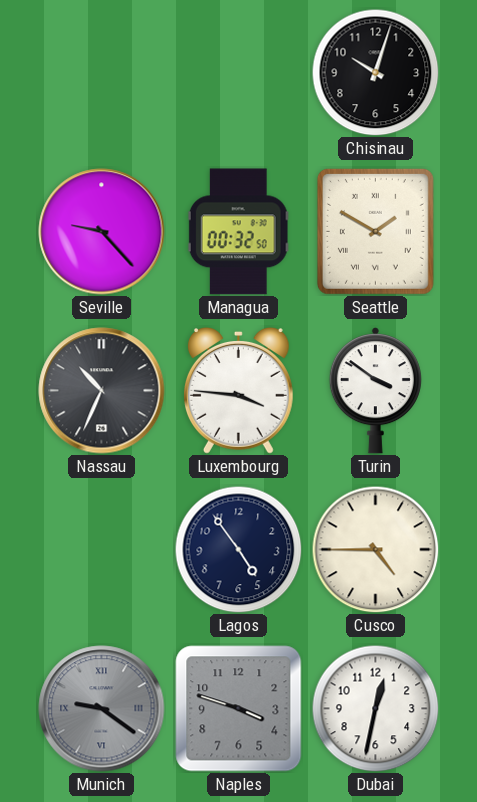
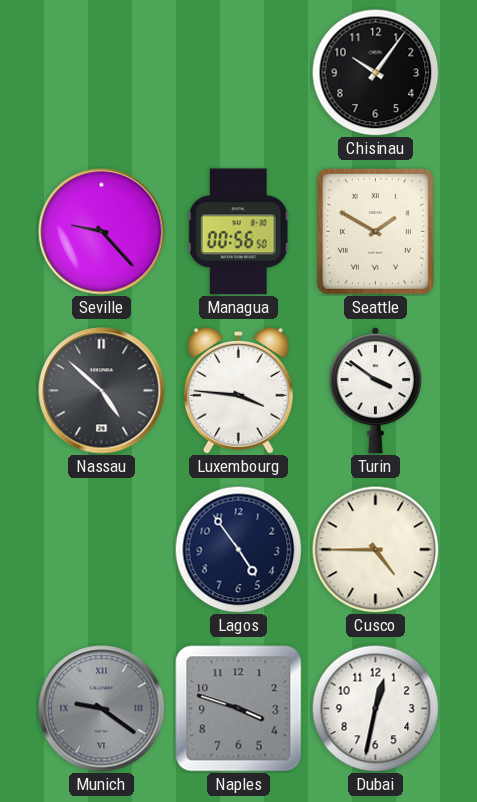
Chisinau: 10:03 -> 10:06 (375, 72)
Managua: 00:32 -> 00:56 (238, 232)
Nassau: 10:34 -> 4:52 (102, 391)
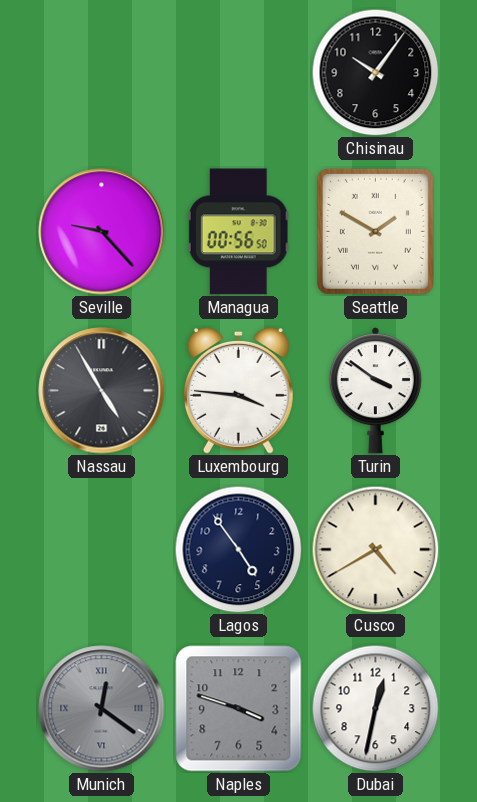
Nassau: 4:52 -> 4:55 (102, 391)
Cusco: 4:45 -> 4:40 (375, 549)
Munich: 9:21 -> 12:21 (102, 709)
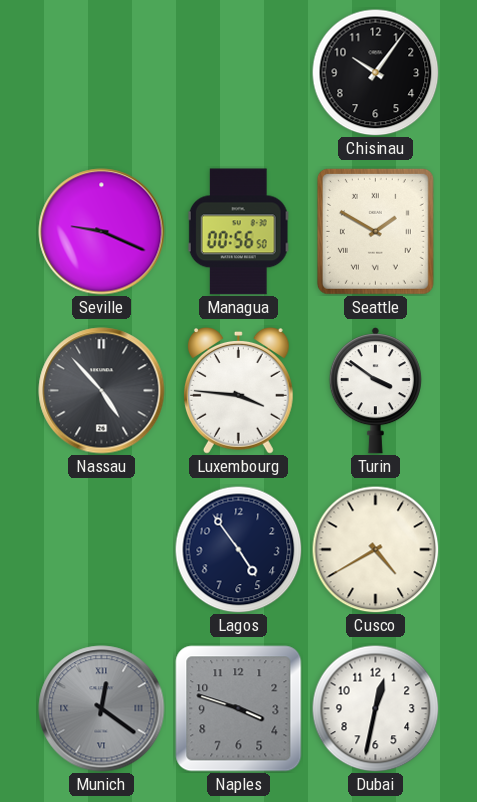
Seville: 9:23 -> 9:19 (102, 232)
Nassau: 4:55 -> 4:53 (102, 391)
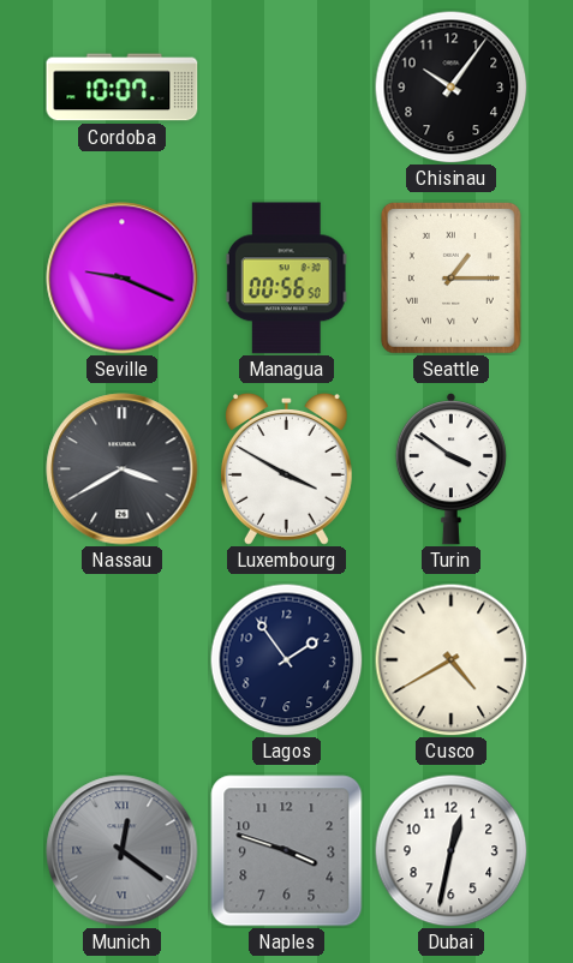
Cordoba: none -> 10:07 (123, 88)
Seattle: 1:50 -> 1:15 (450, 277)
Nassau: 4:53 -> 3:40 (123, 469)
Luxembourg: 3:46 -> 3:50 (286, 469)
Lagos: 4:54 -> 1:54 (286, 659)
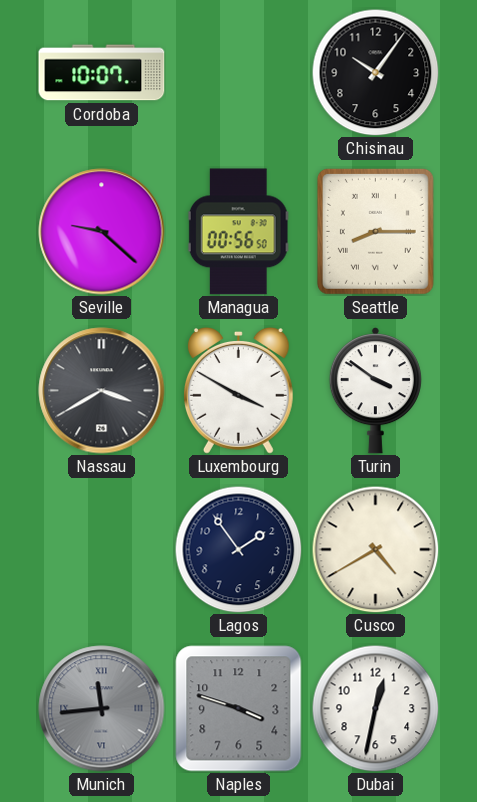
Seville: 9:19 -> 9:22 (102, 232)
Seattle: 1:15 -> 8:15 (375, 231)
Munich: 12:21 -> 11:44 (102, 709)
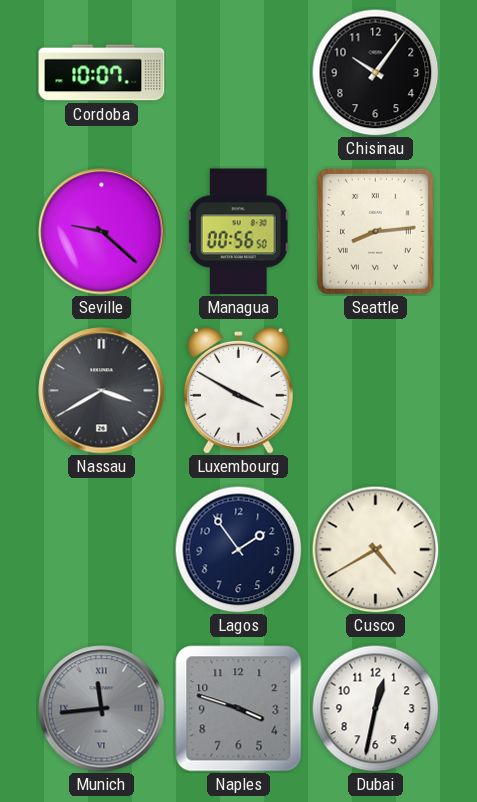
Seattle: 8:15 -> 8:14 (375, 231)
Turin: 3:51 -> none (375, 391)
